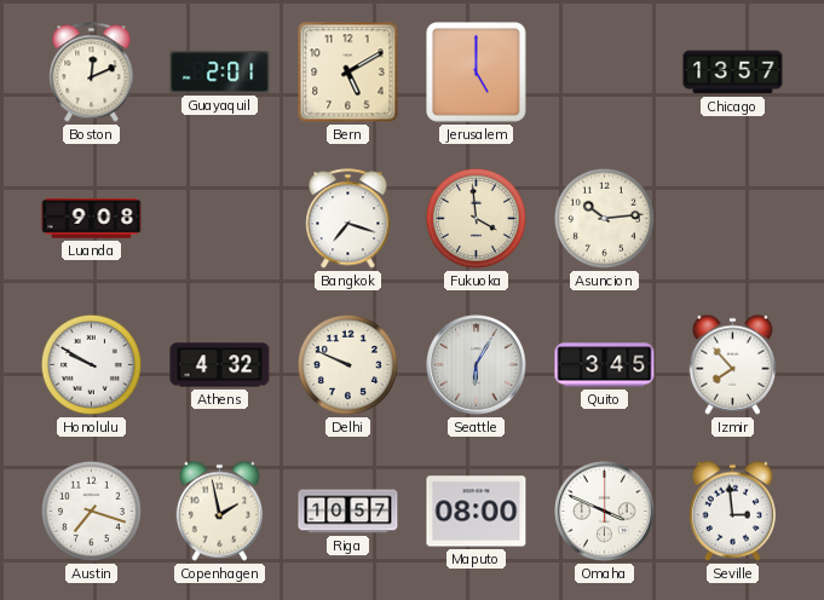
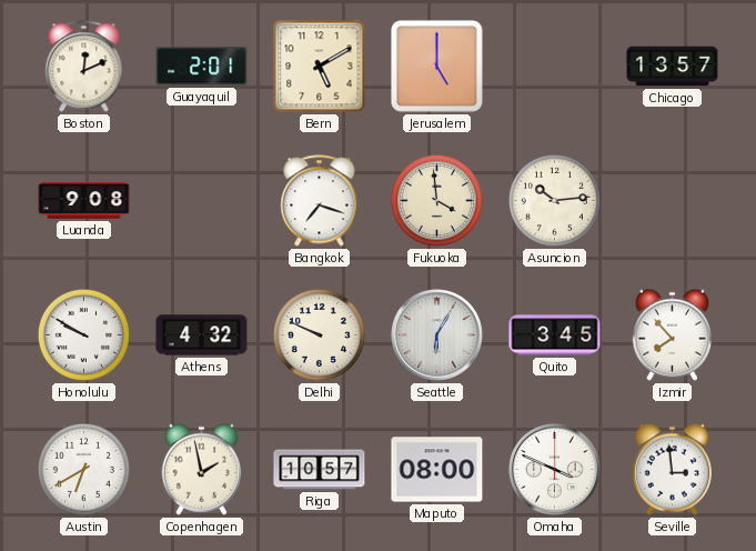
Austin: 7:18 -> 6:40 (83, 469)
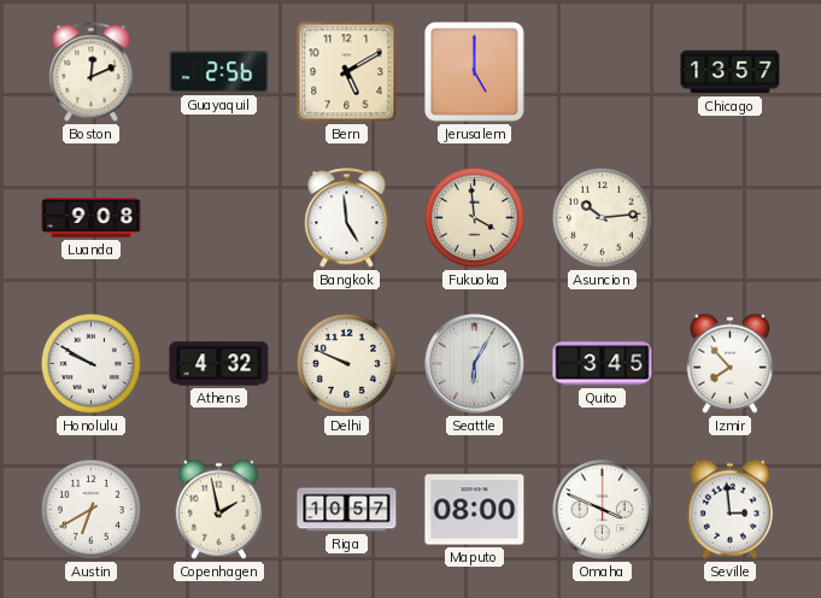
Guayaquil: 2:01 -> 2:56 (219, 72)
Bangkok: 7:18 -> 4:59 (347, 218)
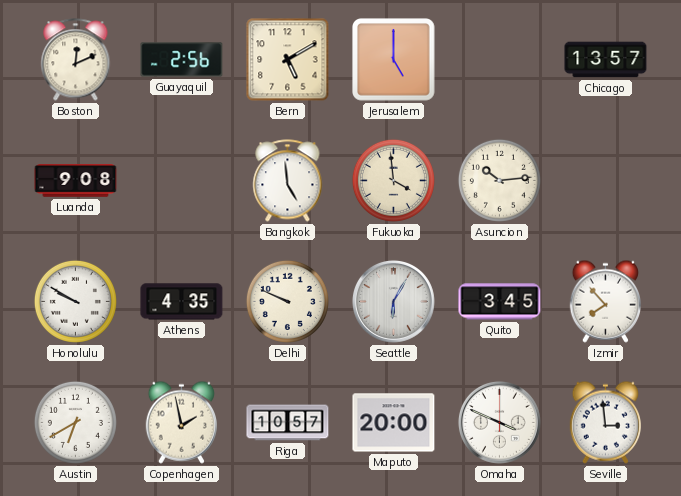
Athens: 4:32 -> 4:35 (182, 302)
Maputo: 08:00 -> 20:00 (394, 423)
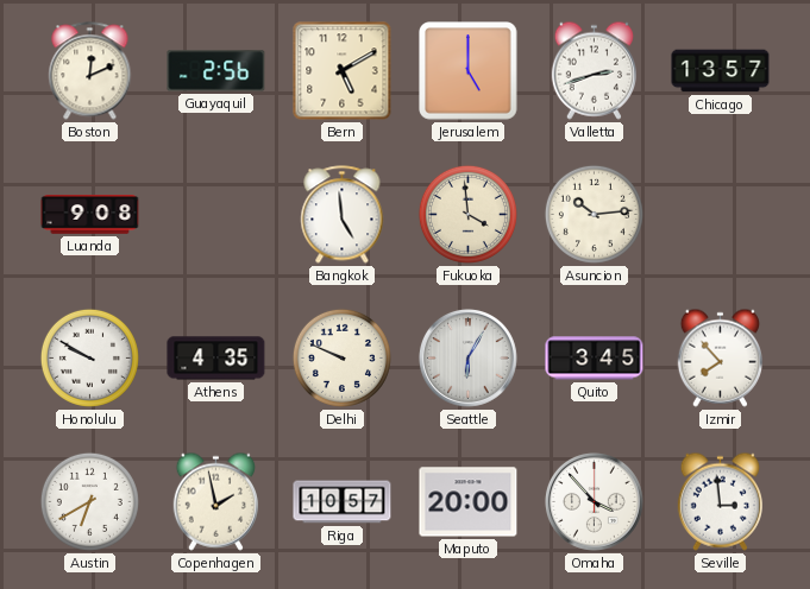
Valletta: none -> 2:42 (594, 70)
Omaha: 3:49 -> 3:53 (594, 501)
